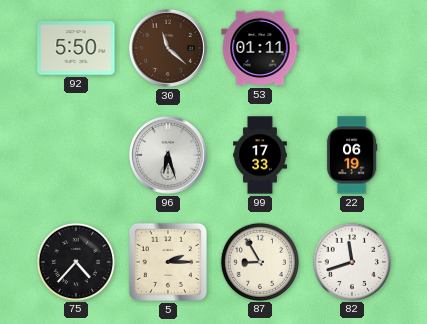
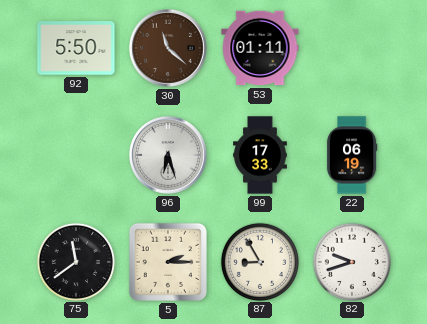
75: 4:37 -> 11:39 (75, 261)
82: 11:42 -> 9:42 (351, 261)
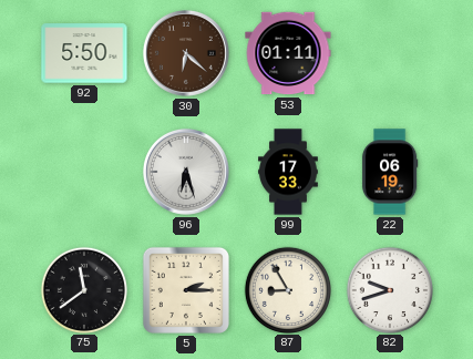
30: 11:22 -> 6:22 (186, 53)
